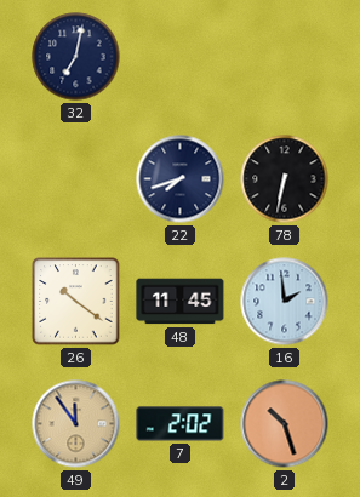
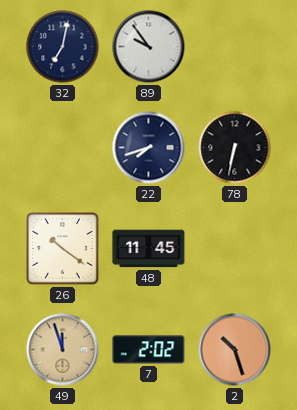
89: none -> 9:54 (149, 47)
16: 1:59 -> none (285, 302)
49: 11:54 -> 11:57 (63, 350)
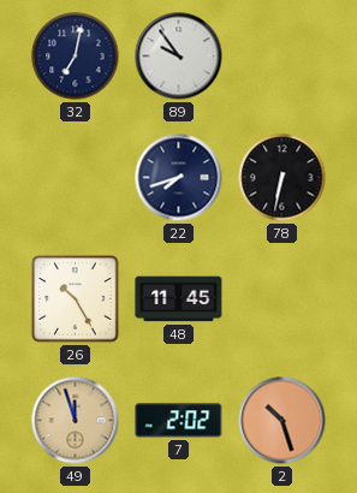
26: 10:21 -> 10:25 (76, 299)
